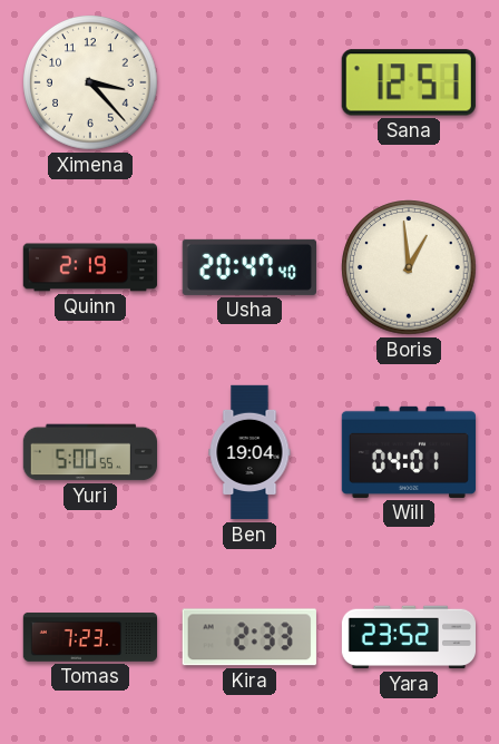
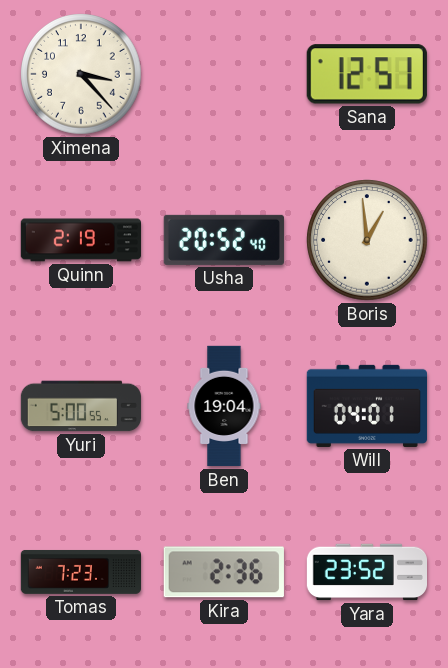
Usha: 20:47 -> 20:52 (224, 240)
Kira: 2:33 -> 2:36 (224, 572)
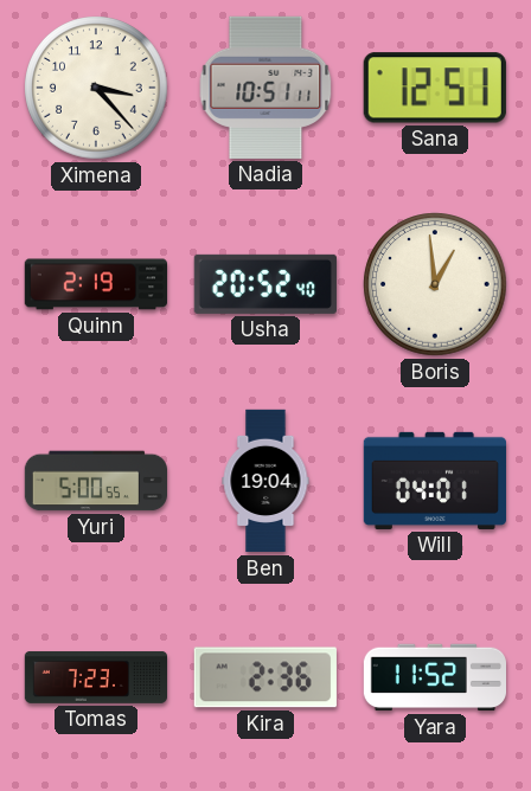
Nadia: none -> 10:51 (265, 88)
Yara: 23:52 -> 11:52 (434, 677)
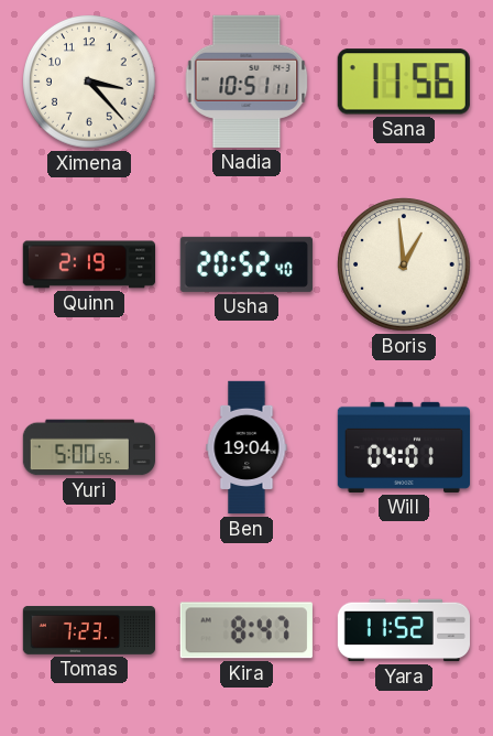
Sana: 12:51 -> 11:56 (404, 82)
Kira: 2:36 -> 8:47 (246, 630)
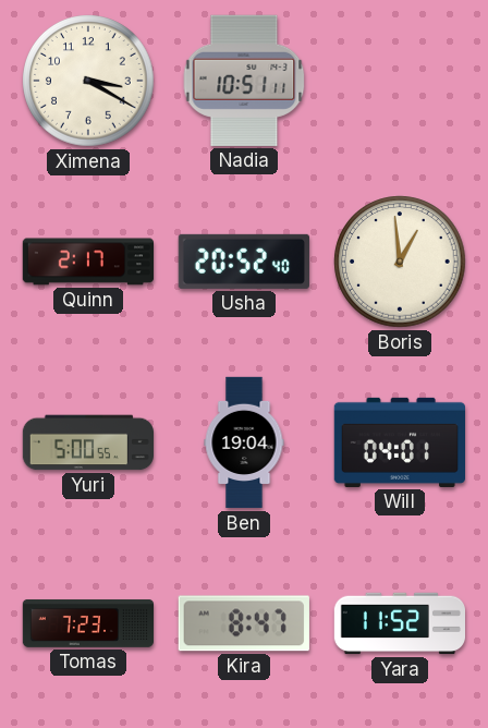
Ximena: 3:23 -> 3:20 (88, 81)
Sana: 11:56 -> none (404, 82)
Quinn: 2:19 -> 2:17 (87, 262)
